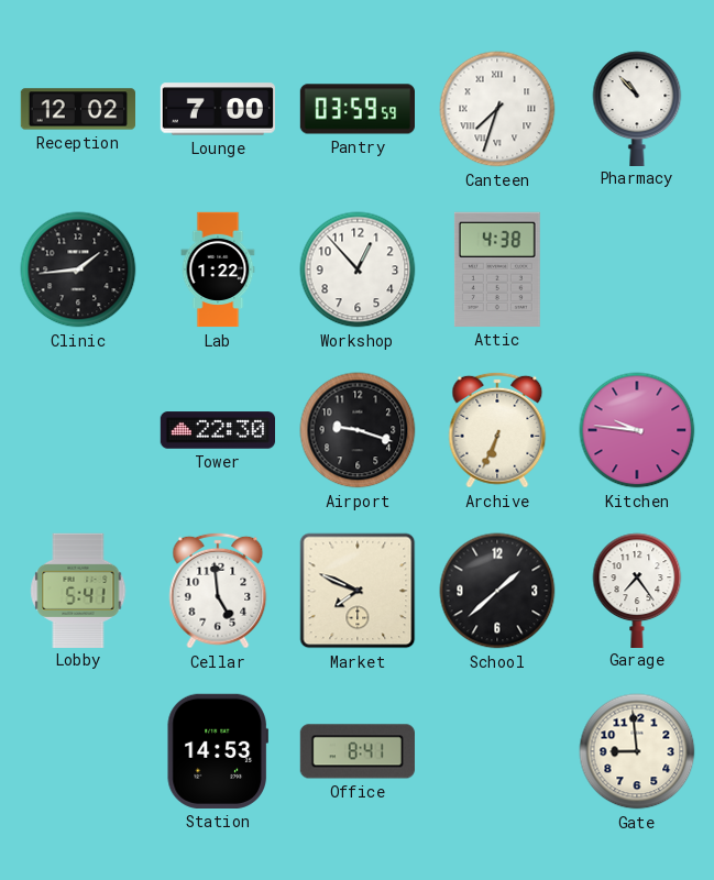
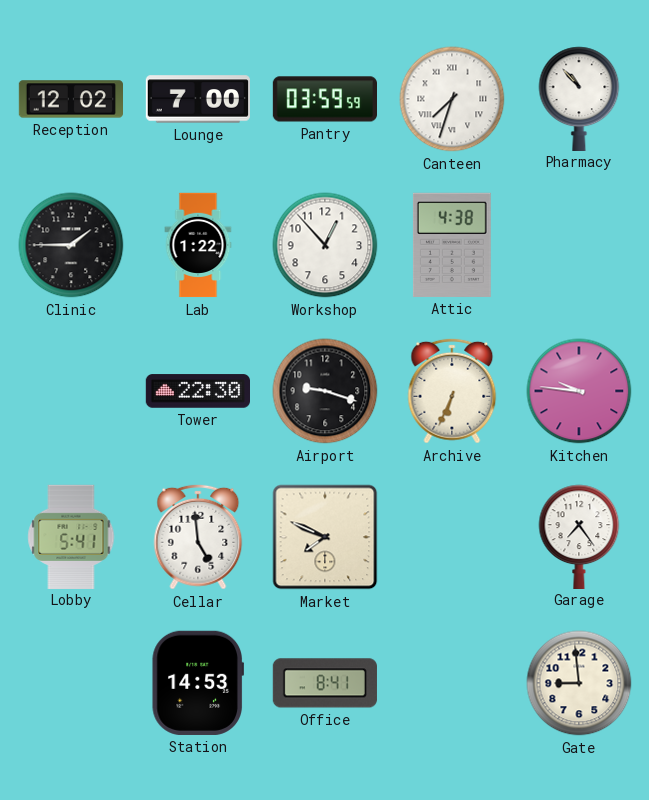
Clinic: 1:44 -> 1:45 (71, 245)
School: 1:38 -> none (497, 591)
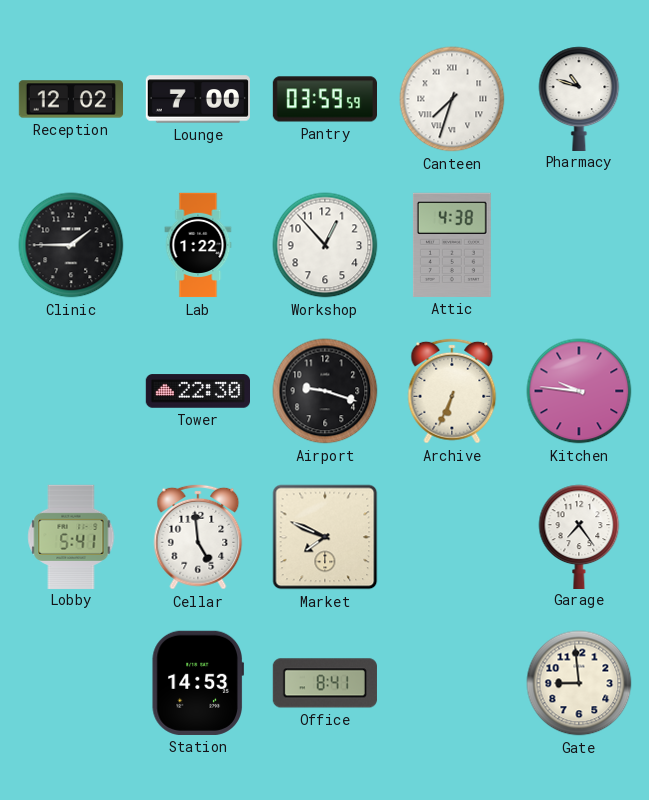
Pharmacy: 10:53 -> 10:48 (579, 98)
